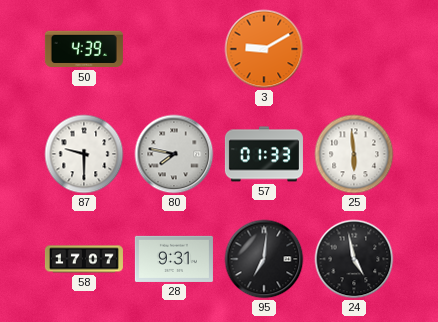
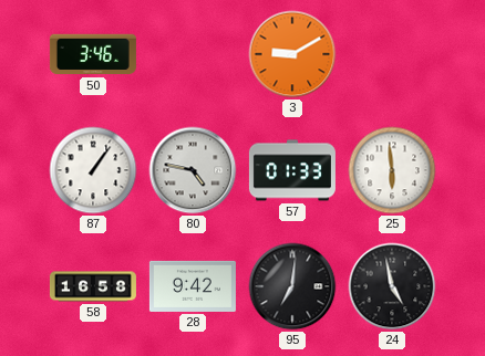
50: 4:39 -> 3:46 (93, 54)
87: 9:30 -> 1:06 (93, 170)
80: 7:47 -> 4:47 (193, 170)
58: 17:07 -> 16:58 (93, 286)
28: 9:31 -> 9:42 (193, 286)
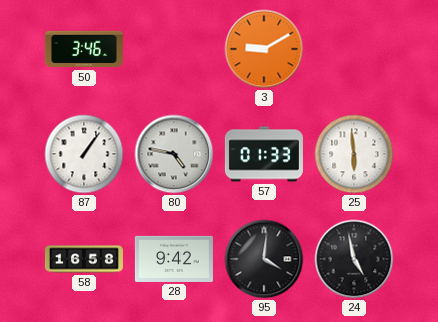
95: 7:01 -> 4:01 (264, 259)
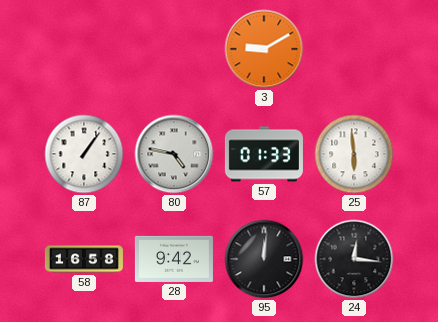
50: 3:46 -> none (84, 49)
95: 4:01 -> 12:01 (264, 259)
24: 4:58 -> 12:16 (354, 259)
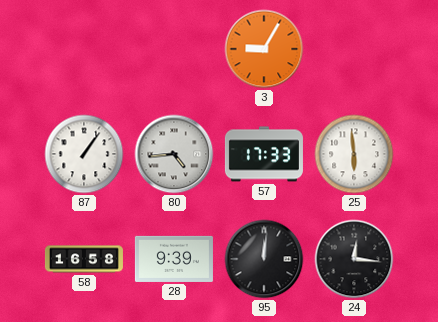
3: 9:10 -> 9:05 (264, 49)
80: 4:47 -> 4:44 (174, 154)
57: 01:33 -> 17:33 (264, 154)
28: 9:42 -> 9:39 (174, 259)
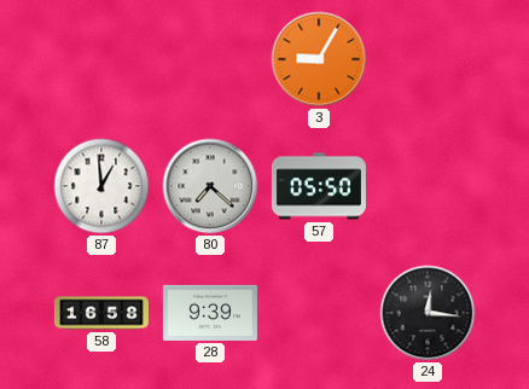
87: 1:06 -> 12:59 (101, 186)
80: 4:44 -> 7:22 (210, 186)
57: 17:33 -> 05:50 (319, 186)
25: 5:59 -> none (354, 154)
95: 12:01 -> none (264, 259)
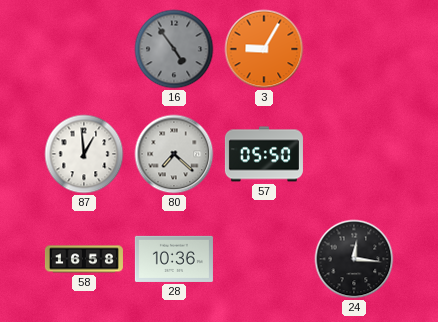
16: none -> 4:54 (174, 49)
28: 9:39 -> 10:36 (174, 259)
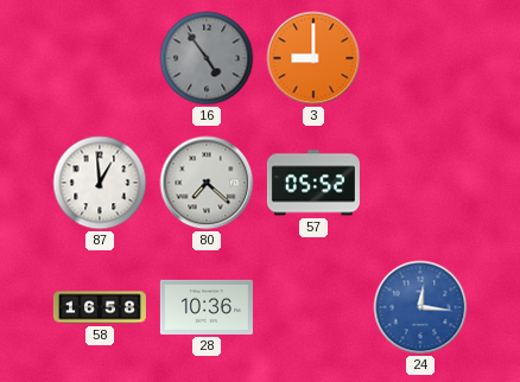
3: 9:05 -> 9:00 (313, 58)
57: 05:50 -> 05:52 (313, 183)
24 dial: black -> blue (420, 307)
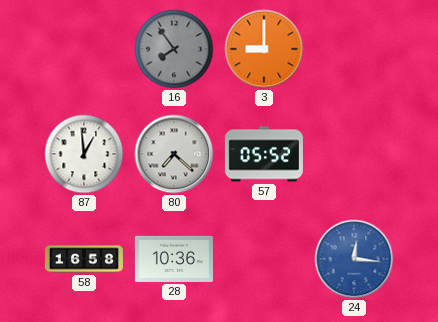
16: 4:54 -> 7:54 (174, 49)
